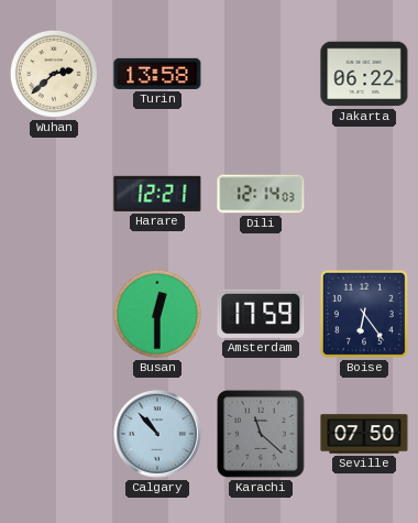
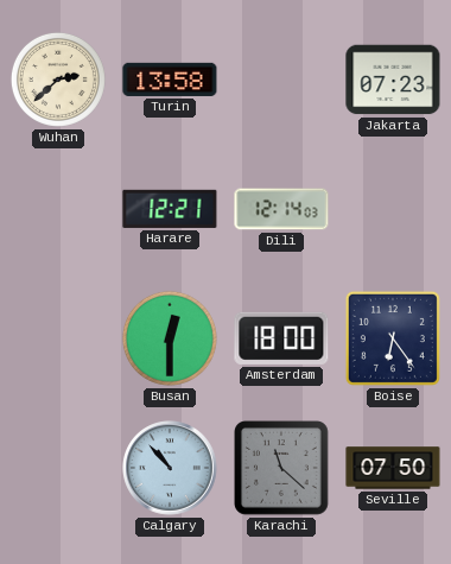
Jakarta: 06:22 -> 07:23 (393, 80)
Amsterdam: 17:59 -> 18:00 (281, 338)
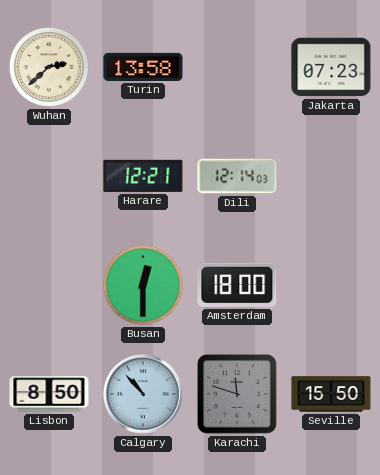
Boise: 6:24 -> none (393, 338)
Lisbon: none -> 8:50 (49, 394)
Karachi: 11:22 -> 11:48 (238, 395)
Seville: 07:50 -> 15:50 (331, 394)
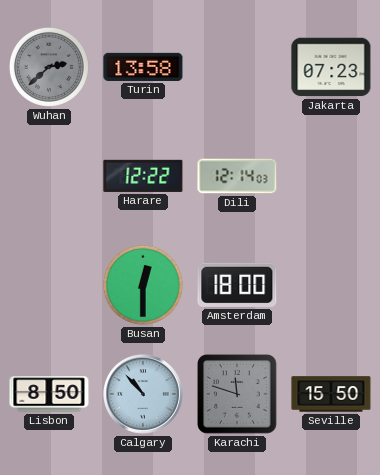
Wuhan dial: cream -> grey (49, 67)
Harare: 12:21 -> 12:22 (143, 176)
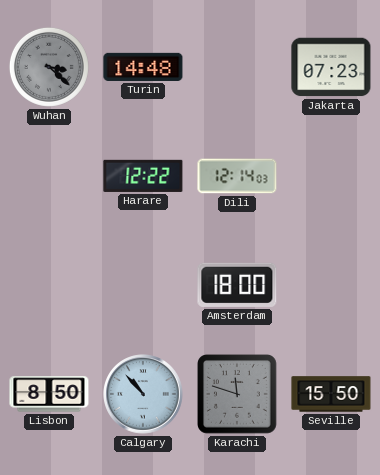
Wuhan: 2:38 -> 3:22 (49, 67)
Turin: 13:58 -> 14:48 (143, 67)
Busan: 12:30 -> none (143, 285)
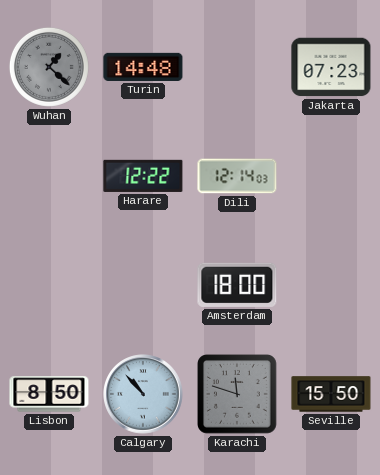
Wuhan: 3:22 -> 1:22 (49, 67)
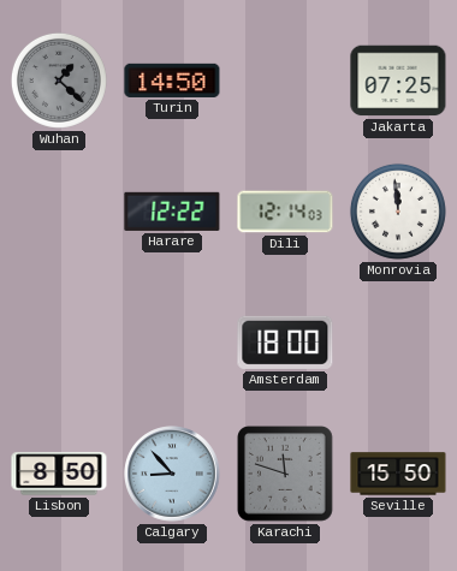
Turin: 14:48 -> 14:50 (172, 81)
Jakarta: 07:23 -> 07:25 (398, 81)
Monrovia: none -> 11:59 (398, 212)
Calgary: 10:53 -> 8:53 (172, 474)
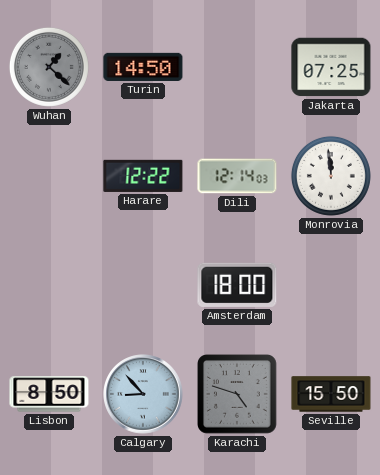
Karachi: 11:48 -> 4:48 (238, 395)
